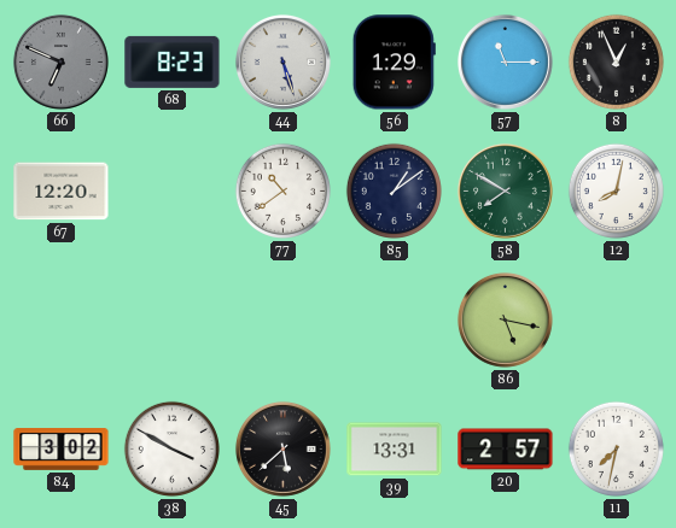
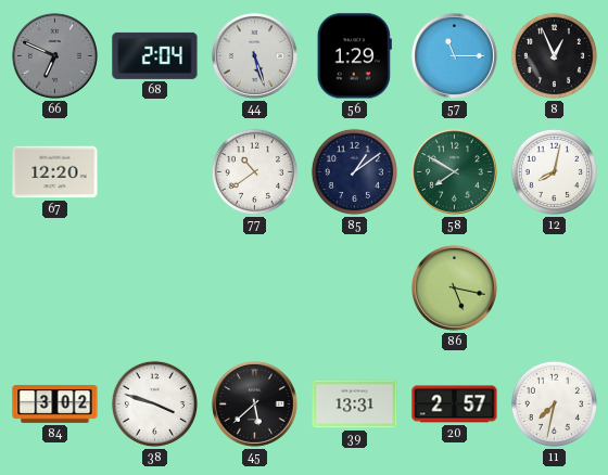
68: 8:23 -> 2:04 (155, 55)
38: 3:50 -> 3:48 (154, 403)
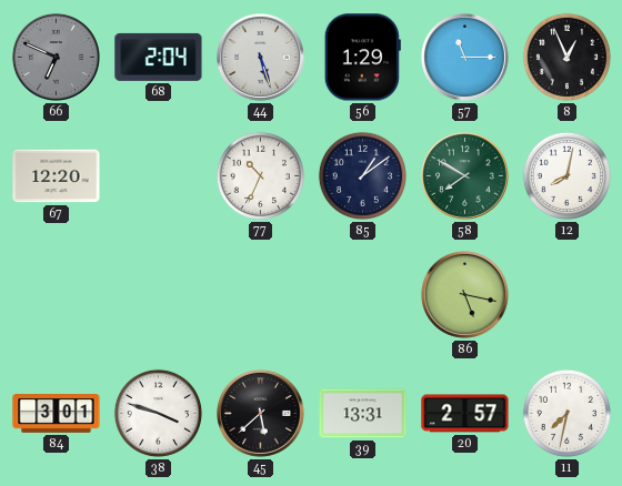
77: 10:39 -> 10:34 (260, 175)
84: 3:02 -> 3:01 (57, 414)
